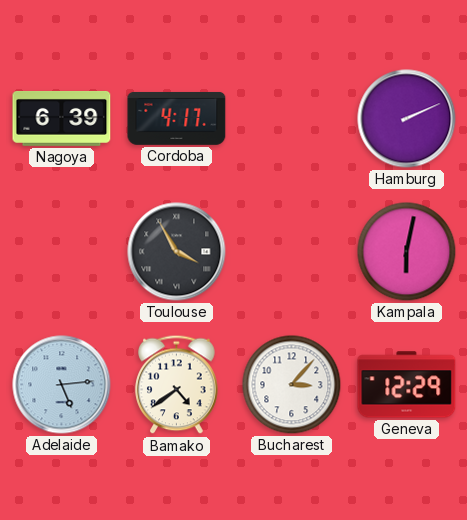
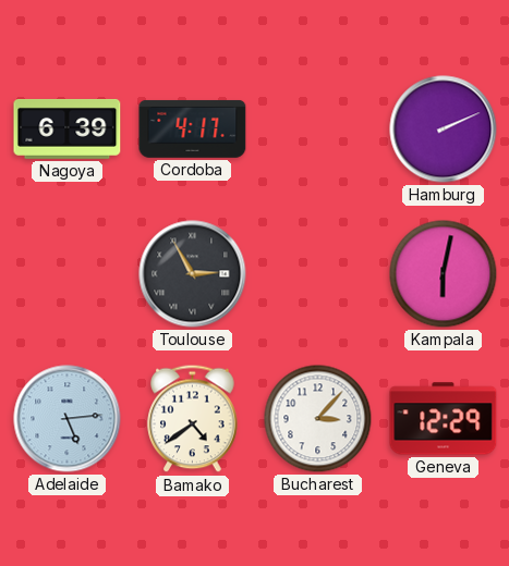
Toulouse: 3:55 -> 2:55 (193, 274)
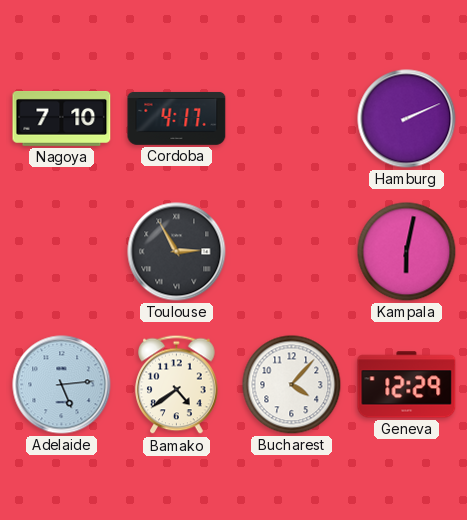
Nagoya: 6:39 -> 7:10 (62, 118)
Bucharest: 3:07 -> 4:07 (292, 385)
